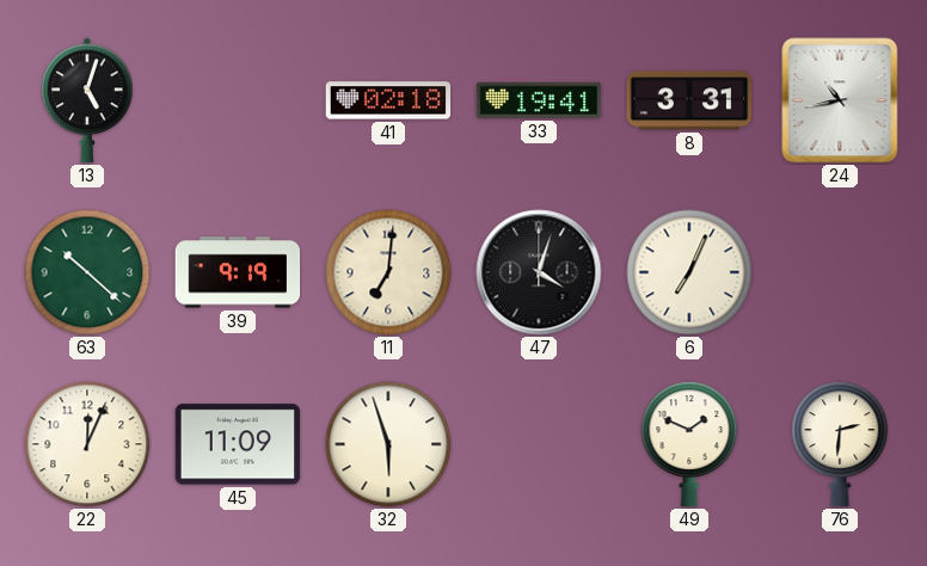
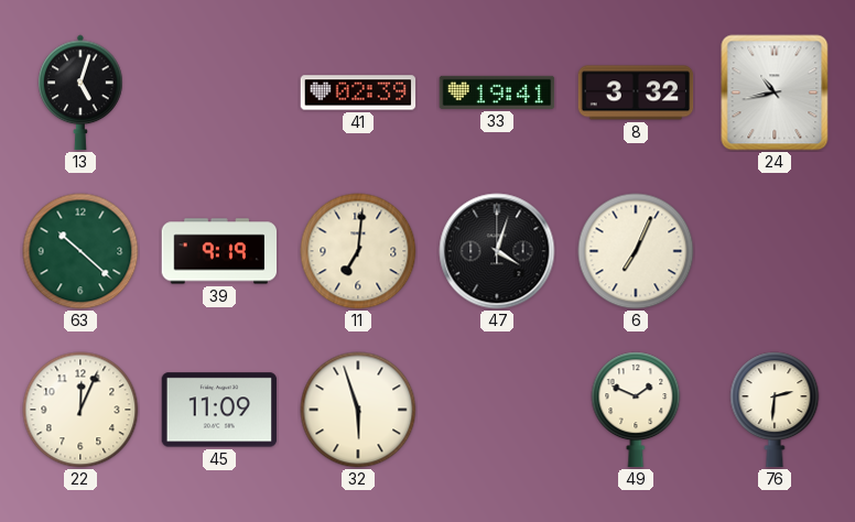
41: 02:18 -> 02:39 (358, 93)
8: 3:31 -> 3:32 (636, 93)
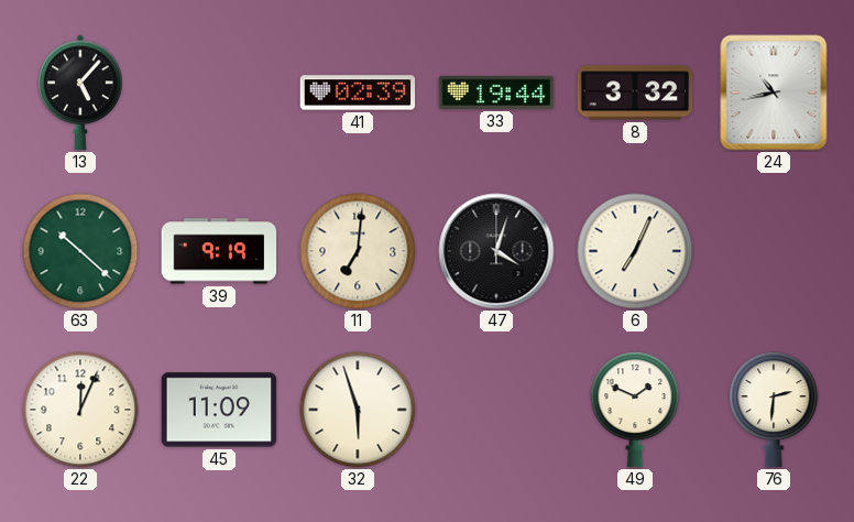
13: 5:03 -> 5:07 (80, 93)
33: 19:41 -> 19:44 (496, 93)
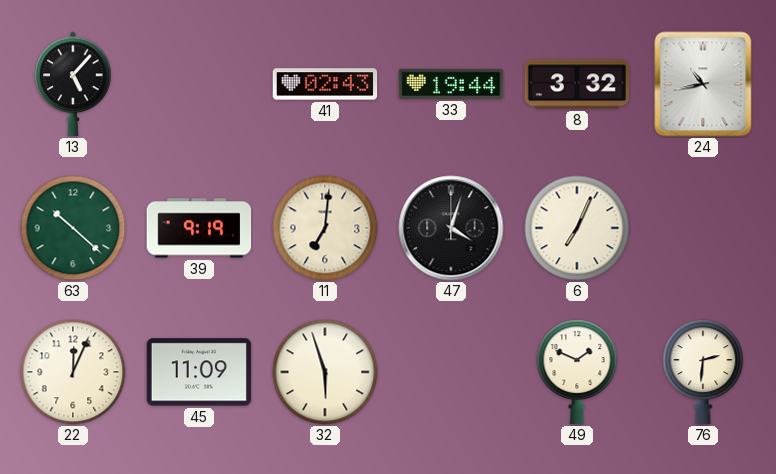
41: 02:39 -> 02:43 (325, 84)
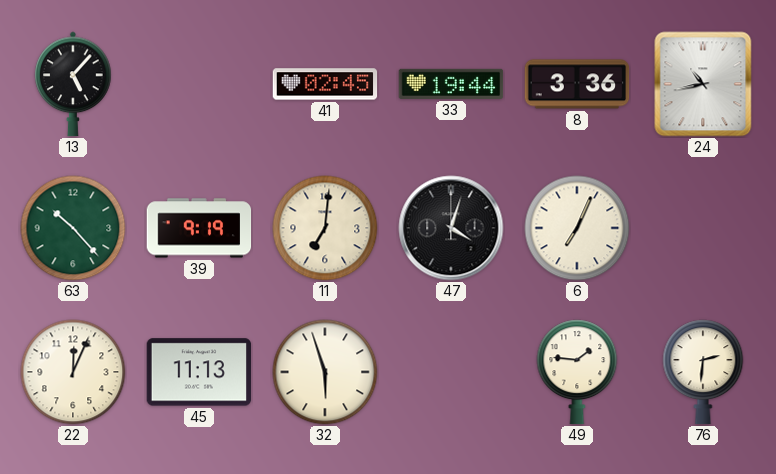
41: 02:43 -> 02:45 (325, 84)
8: 3:32 -> 3:36 (577, 84)
63: 10:22 -> 10:23 (73, 228)
45: 11:09 -> 11:13 (199, 372)
49: 1:49 -> 1:46 (577, 372)
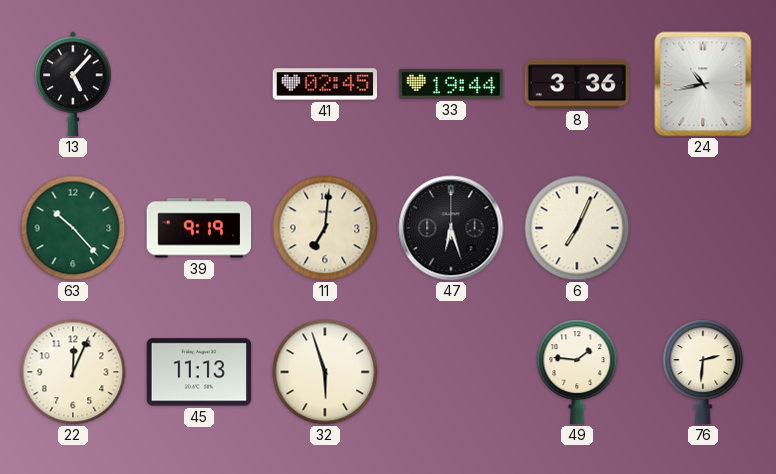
47: 4:03 -> 6:27 (451, 228)
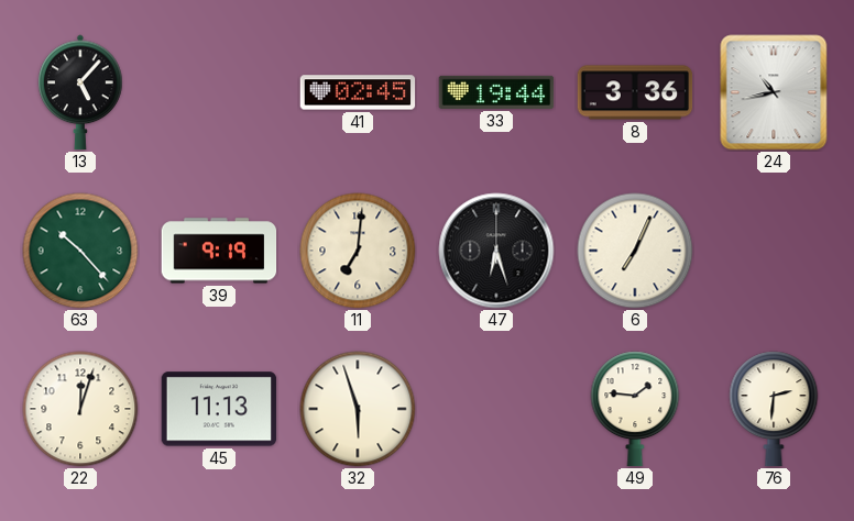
22: 12:04 -> 12:03 (80, 409)
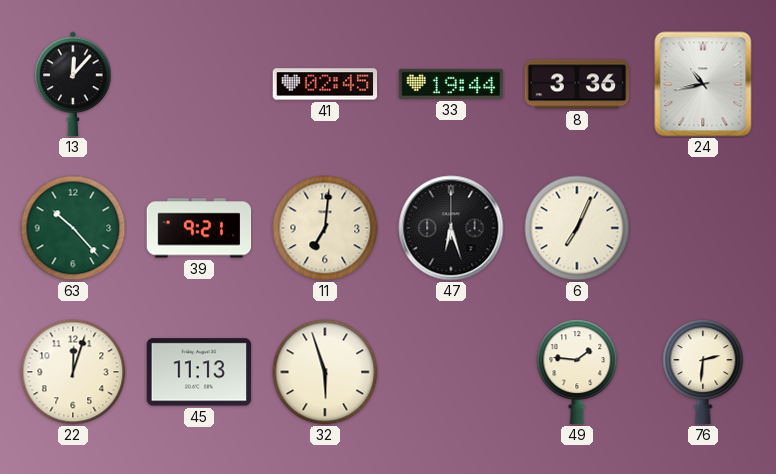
13: 5:07 -> 12:07 (73, 84)
39: 9:19 -> 9:21 (199, 228)
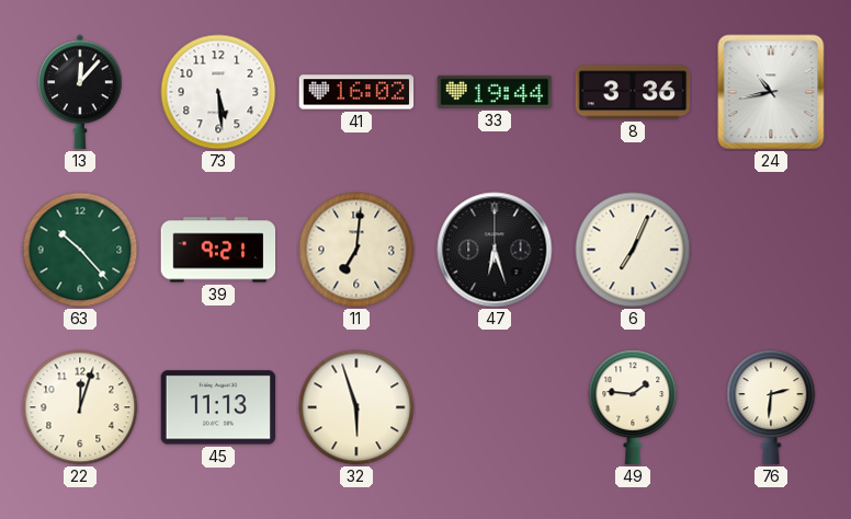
73: none -> 5:29 (218, 92)
41: 02:45 -> 16:02 (356, 92)
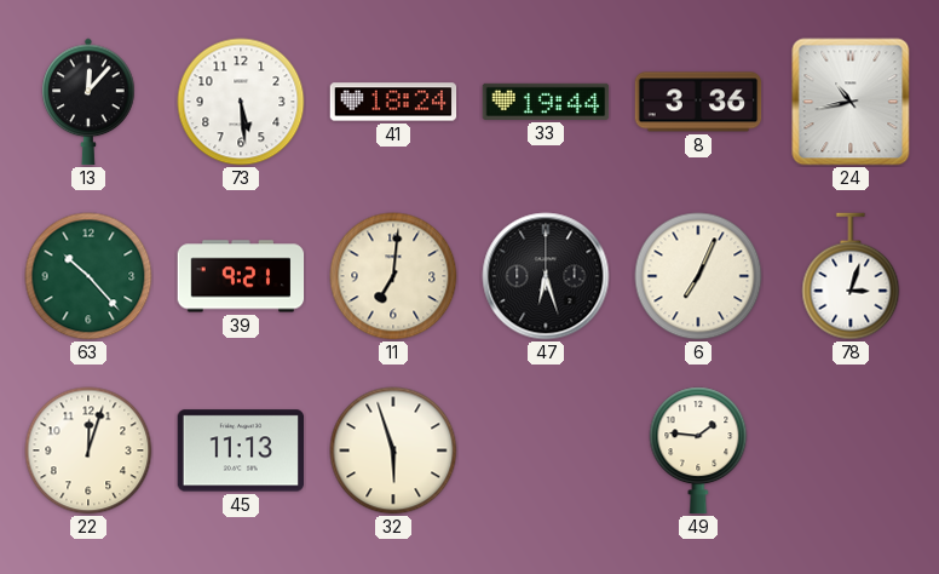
41: 16:02 -> 18:24 (393, 102)
78: none -> 3:03 (851, 276)
76: 2:31 -> none (771, 407)
